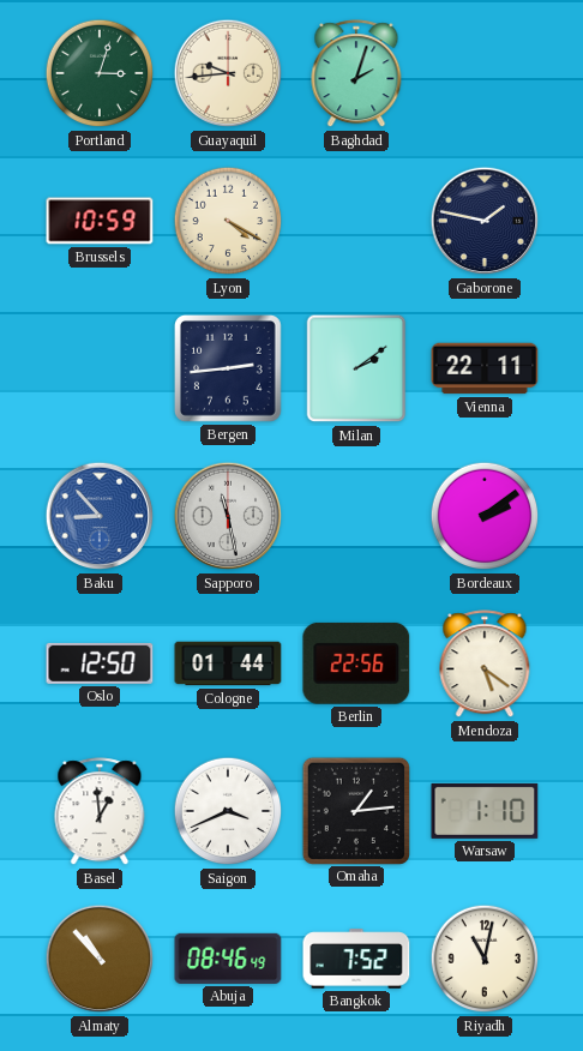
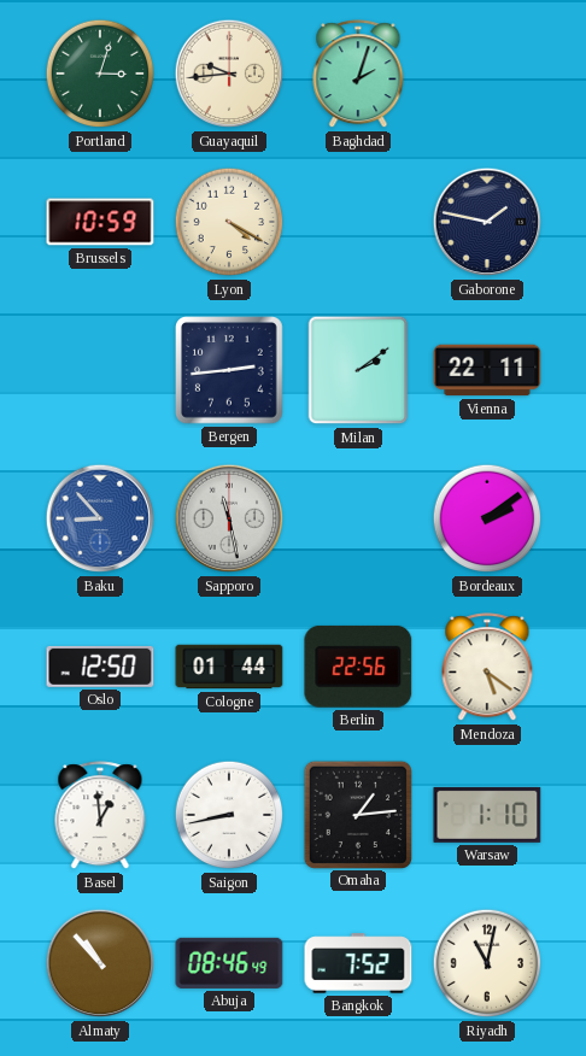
Saigon: 3:41 -> 8:43 (229, 815)
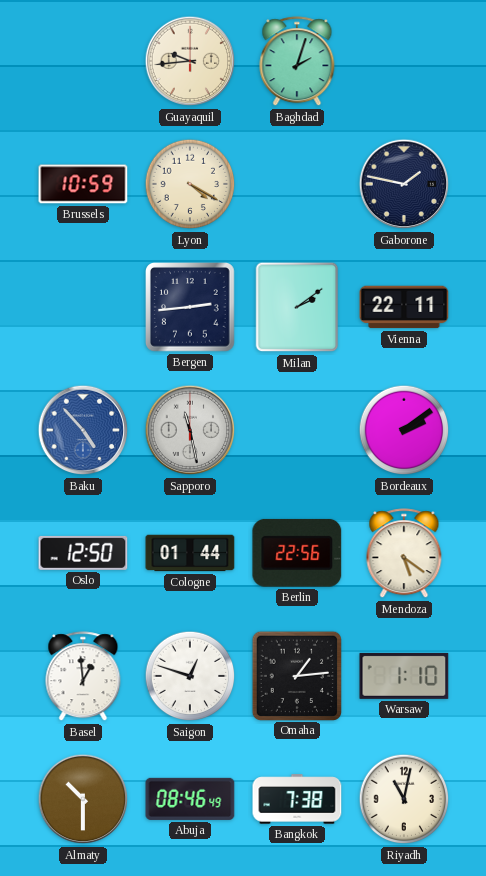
Portland: 3:03 -> none (100, 74)
Baku: 8:53 -> 4:53 (83, 430)
Saigon: 8:43 -> 12:48 (190, 676)
Almaty: 10:53 -> 10:30 (83, 799)
Bangkok: 7:52 -> 7:38 (297, 799)
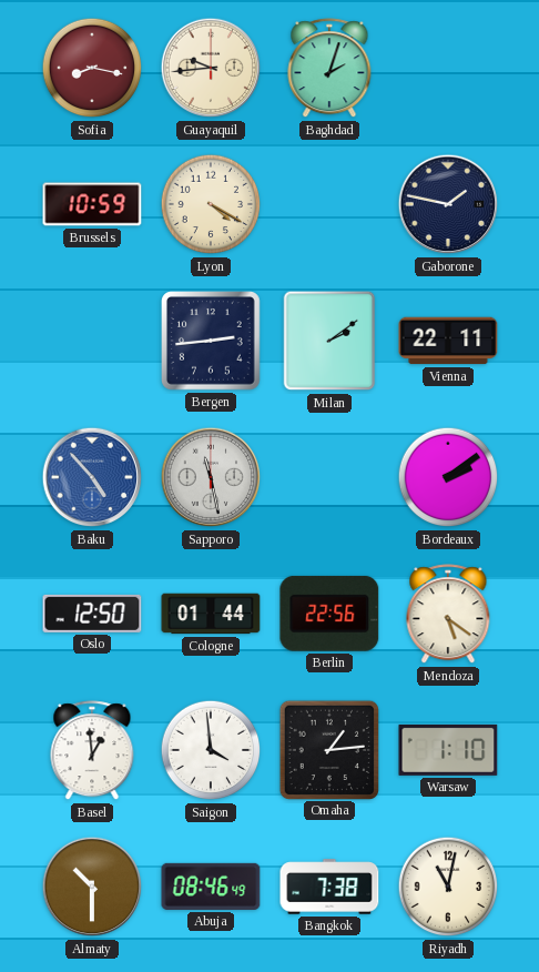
Sofia: none -> 8:17 (92, 68)
Saigon: 12:48 -> 3:59 (211, 750)
